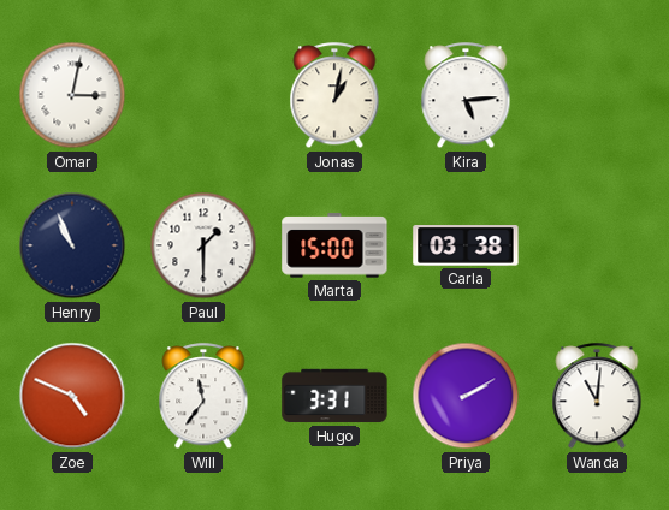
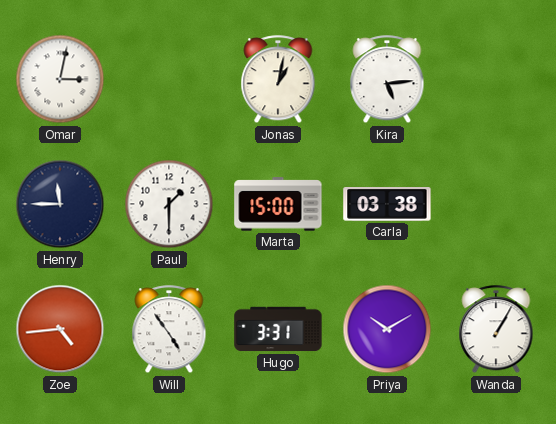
Henry: 10:56 -> 11:45 (60, 204)
Zoe: 4:49 -> 4:44 (60, 329)
Will: 11:36 -> 4:54 (169, 330)
Priya: 2:10 -> 10:10 (387, 329)
Wanda: 11:01 -> 1:05 (496, 330)
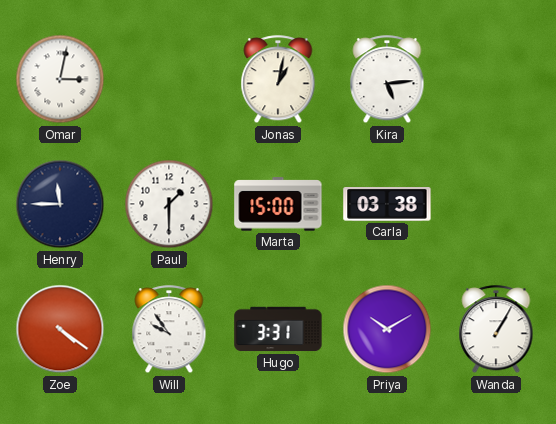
Zoe: 4:44 -> 4:21 (60, 329)
Will: 4:54 -> 9:54 (169, 330)
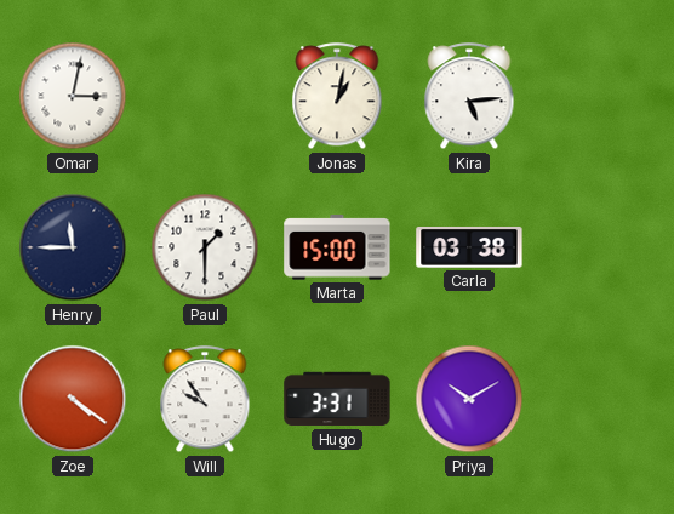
Wanda: 1:05 -> none (496, 330)
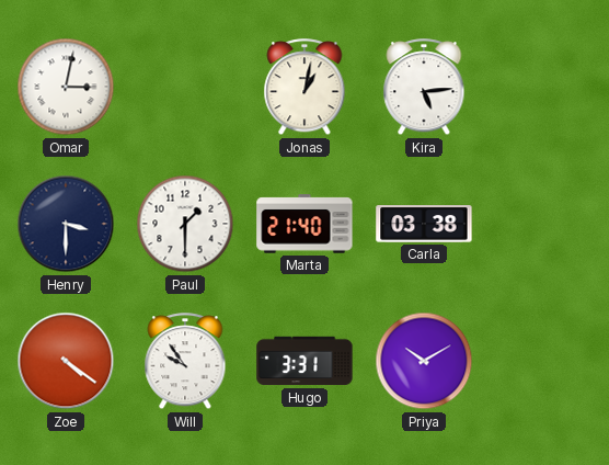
Henry: 11:45 -> 3:30 (66, 224)
Marta: 15:00 -> 21:40 (304, 224)
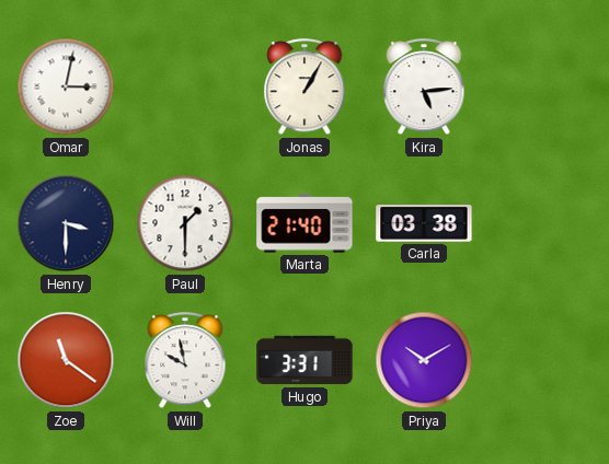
Jonas: 1:02 -> 1:05 (304, 88)
Zoe: 4:21 -> 11:21 (66, 360)
Will: 9:54 -> 9:58 (185, 361)
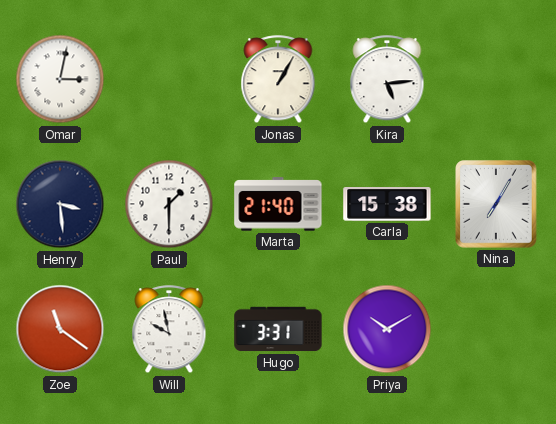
Henry: 3:30 -> 3:29 (60, 204)
Carla: 03:38 -> 15:38 (387, 205)
Nina: none -> 7:05 (497, 205)
